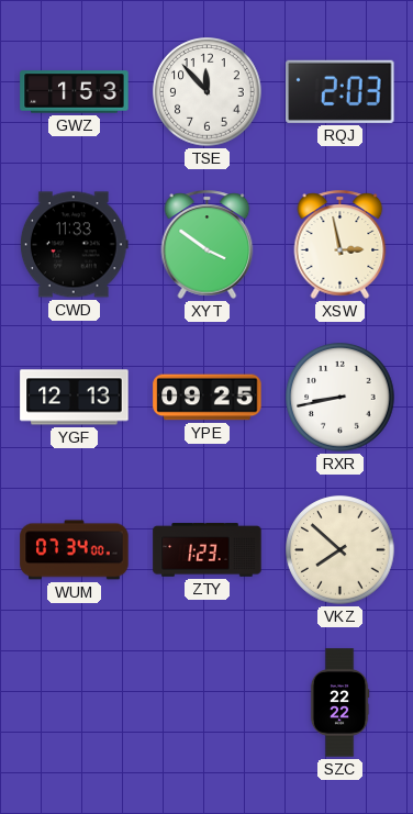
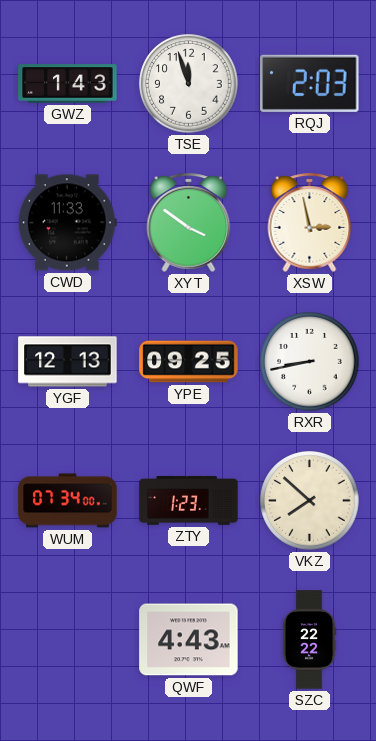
GWZ: 1:53 -> 1:43 (68, 84)
TSE: 11:53 -> 11:57 (189, 84)
QWF: none -> 4:43 (189, 640)
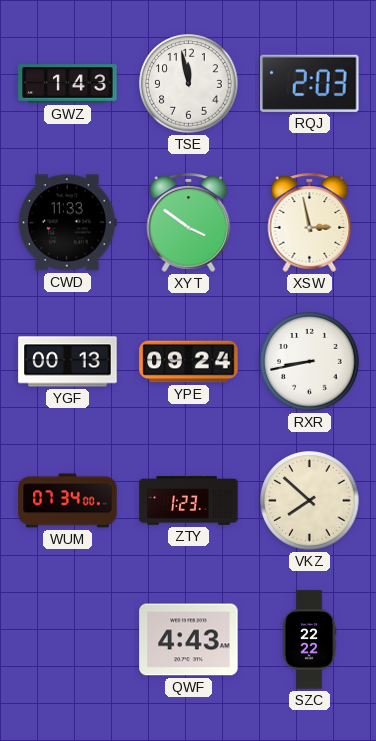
TSE: 11:57 -> 11:58 (189, 84)
YGF: 12:13 -> 00:13 (68, 362)
YPE: 09:25 -> 09:24 (189, 362)
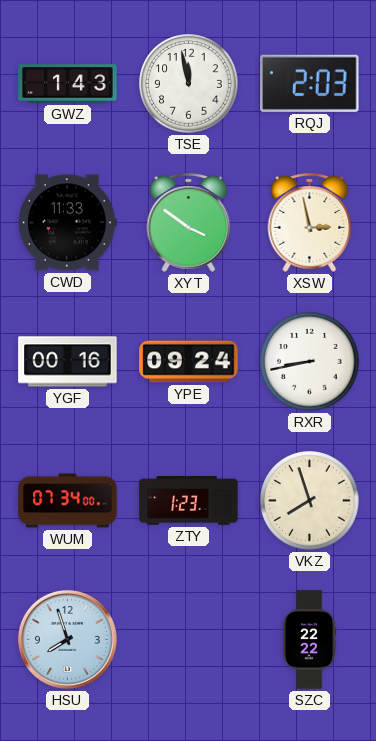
YGF: 00:13 -> 00:16 (68, 362)
VKZ: 7:52 -> 7:57 (310, 501)
HSU: none -> 7:57 (67, 639)
QWF: 4:43 -> none (189, 640)
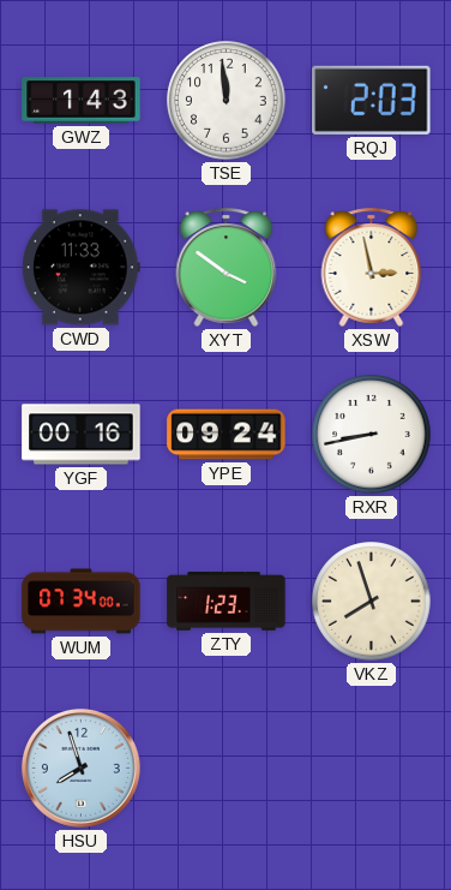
TSE: 11:58 -> 11:59 (227, 101)
SZC: 22:22 -> none (309, 640)
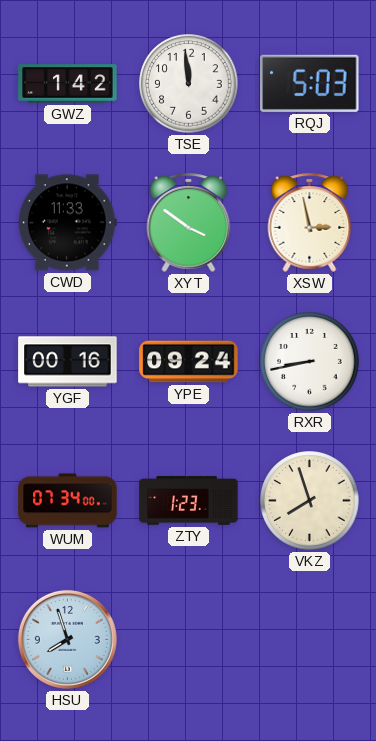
GWZ: 1:43 -> 1:42 (68, 84)
RQJ: 2:03 -> 5:03 (310, 83)
